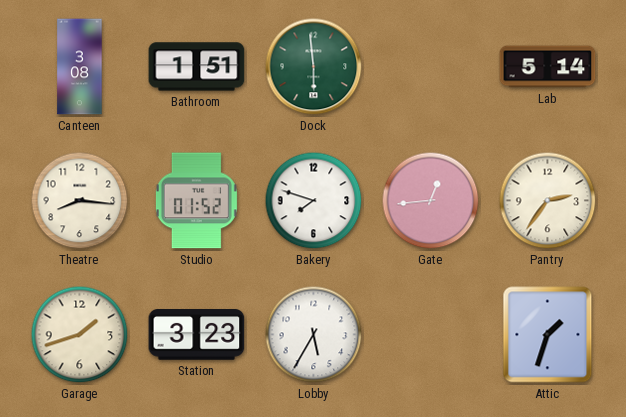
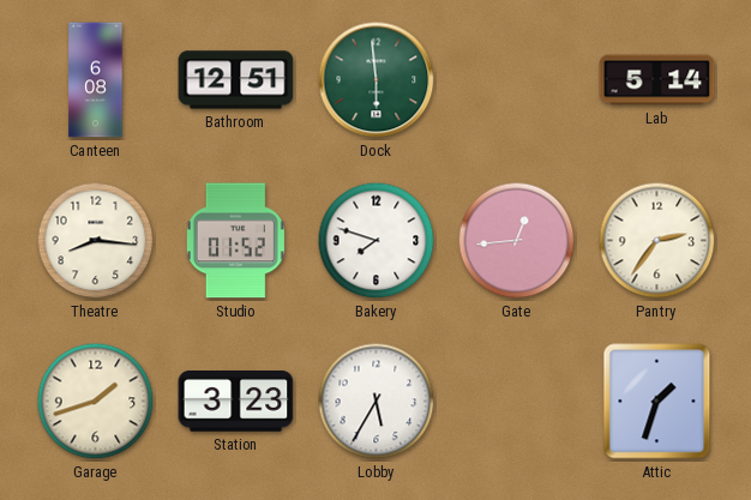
Canteen: 3:08 -> 6:08 (96, 80)
Bathroom: 1:51 -> 12:51 (236, 80)
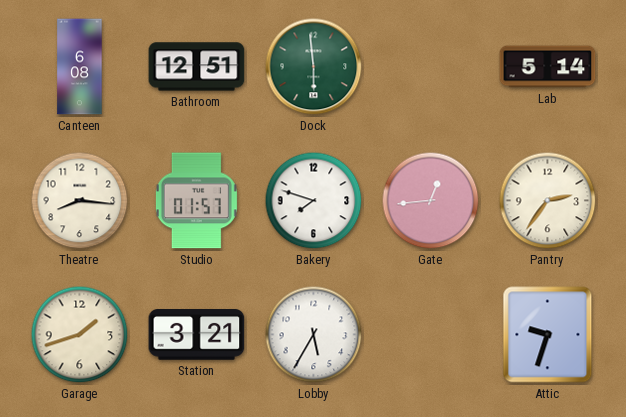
Studio: 01:52 -> 01:57 (196, 201)
Station: 3:23 -> 3:21 (197, 335)
Attic: 1:33 -> 9:33 (548, 335)
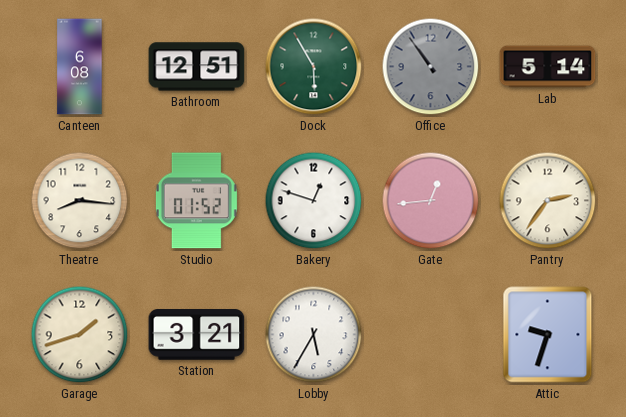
Dock: 5:59 -> 5:55 (314, 67)
Office: none -> 10:54 (431, 67)
Studio: 01:57 -> 01:52 (196, 201)
Bakery: 7:48 -> 12:48 (314, 201)
